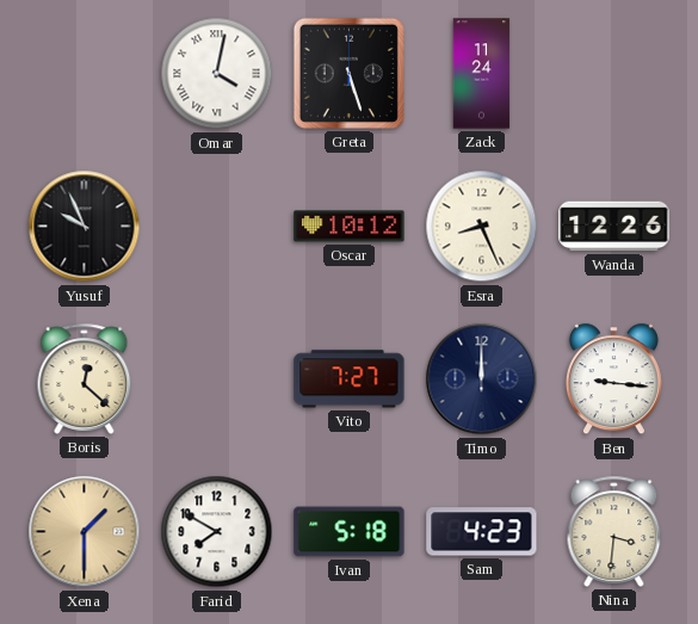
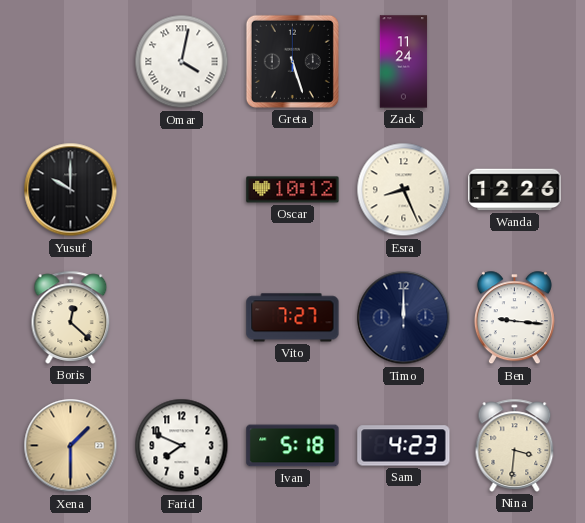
Yusuf: 9:56 -> 10:00 (71, 190)
Farid: 7:50 -> 7:49 (182, 446)
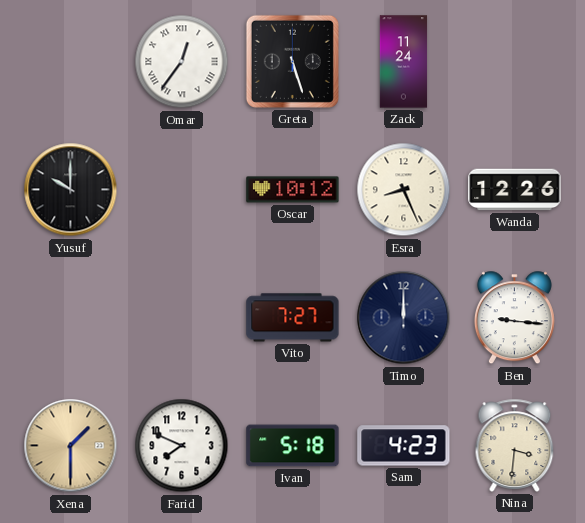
Omar: 4:02 -> 12:36 (182, 62)
Boris: 12:22 -> none (71, 317)
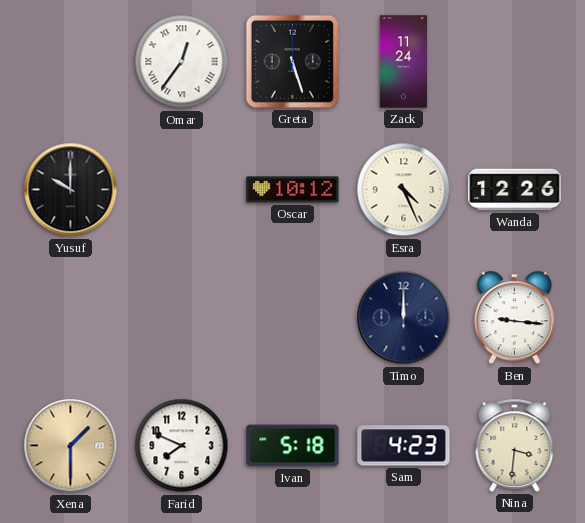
Esra: 8:26 -> 4:26 (404, 190)
Vito: 7:27 -> none (293, 318)
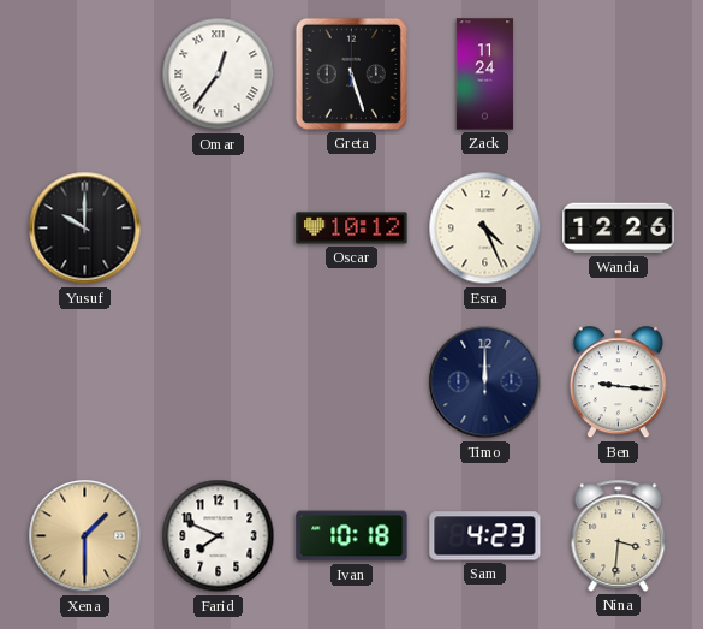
Ivan: 5:18 -> 10:18 (352, 536)
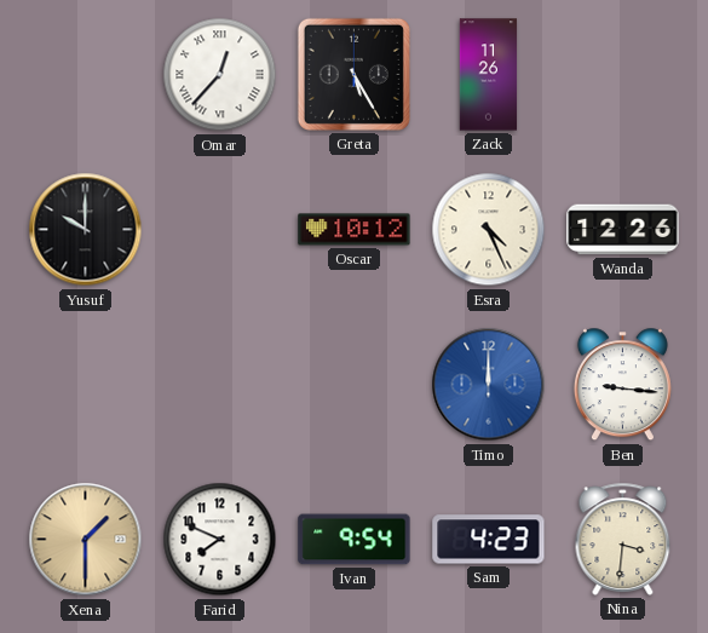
Omar: 12:36 -> 12:37 (220, 75)
Greta: 5:27 -> 5:25 (353, 74)
Zack: 11:24 -> 11:26 (489, 75)
Timo dial: navy -> blue (489, 385)
Ivan: 10:18 -> 9:54 (355, 540)
